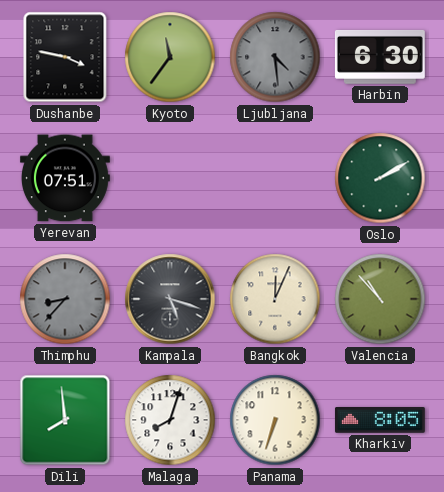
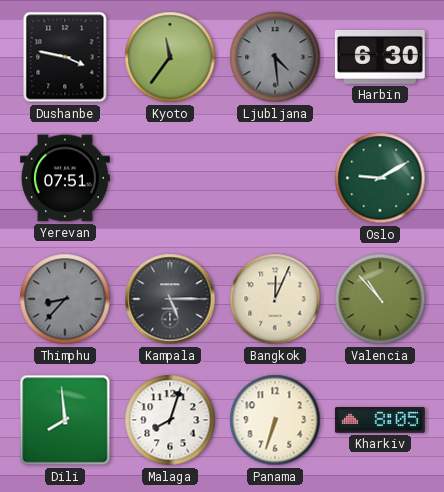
Oslo: 2:10 -> 9:10 (380, 178)
Kampala: 5:18 -> 5:15 (170, 299)
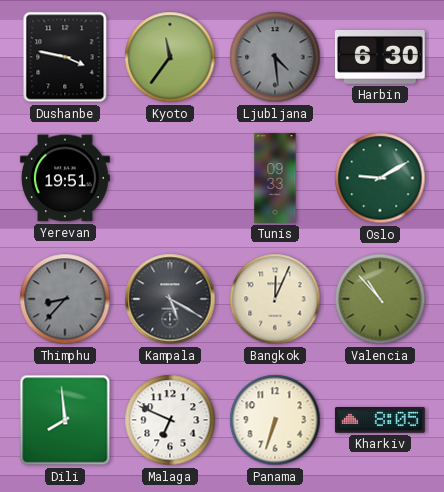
Yerevan: 07:51 -> 19:51 (65, 178)
Tunis: none -> 09:33 (275, 179)
Kampala: 5:15 -> 5:20 (170, 299)
Malaga: 8:03 -> 6:49 (170, 420)
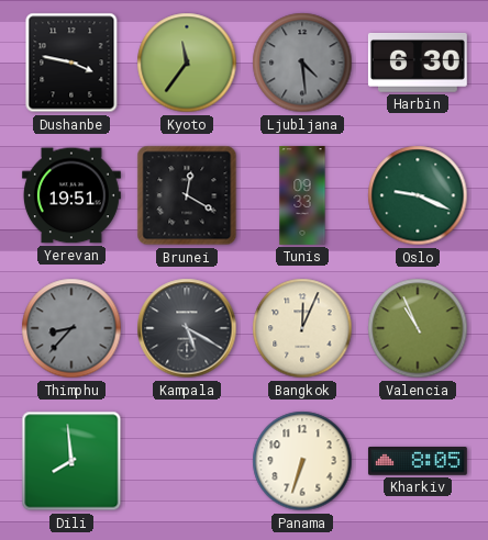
Brunei: none -> 12:20 (187, 195)
Oslo: 9:10 -> 9:19 (418, 195)
Valencia: 10:53 -> 10:56 (418, 328)
Malaga: 6:49 -> none (170, 420)
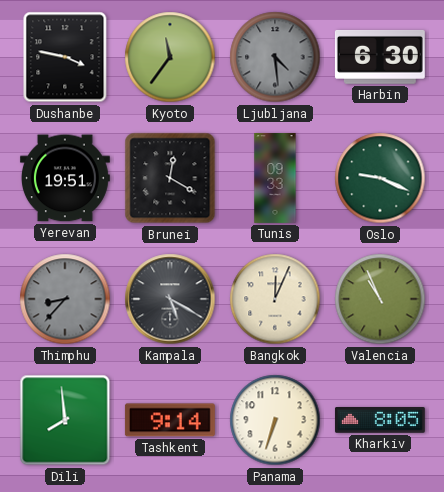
Tashkent: none -> 9:14 (170, 420)
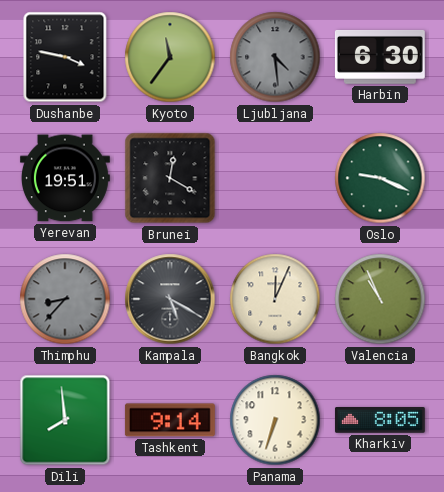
Tunis: 09:33 -> none (275, 179)
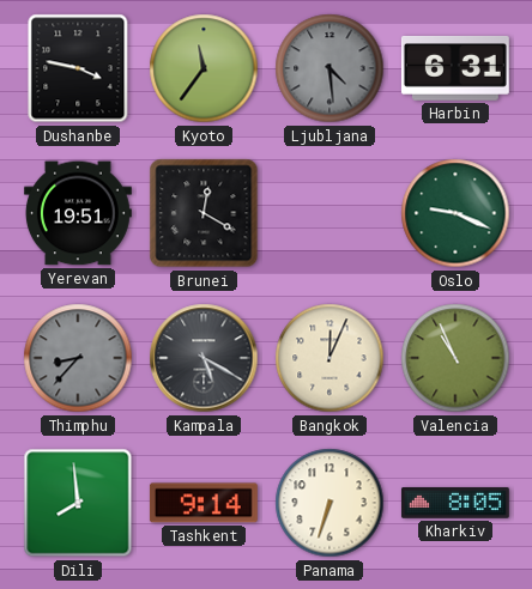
Harbin: 6:30 -> 6:31 (455, 68)
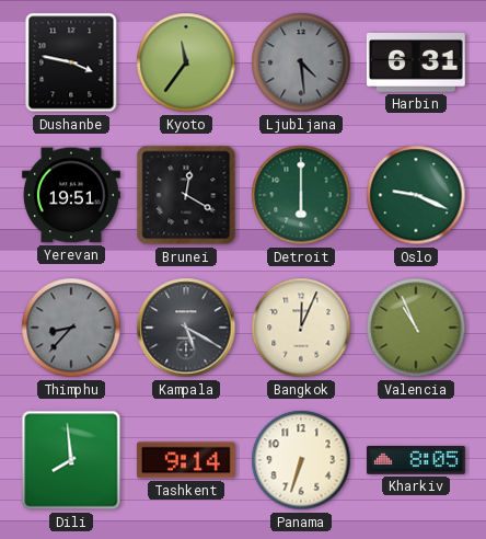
Detroit: none -> 6:00 (301, 195)
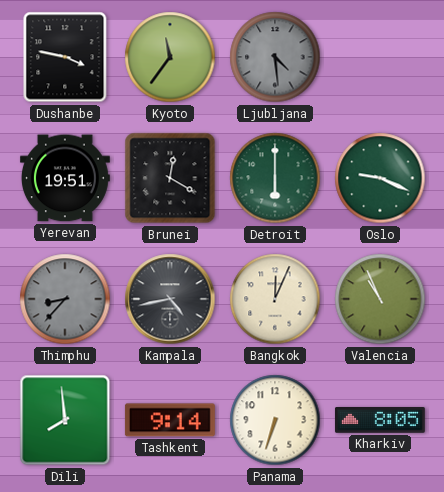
Harbin: 6:31 -> none (416, 62)
Kampala: 5:20 -> 4:43 (170, 299)
